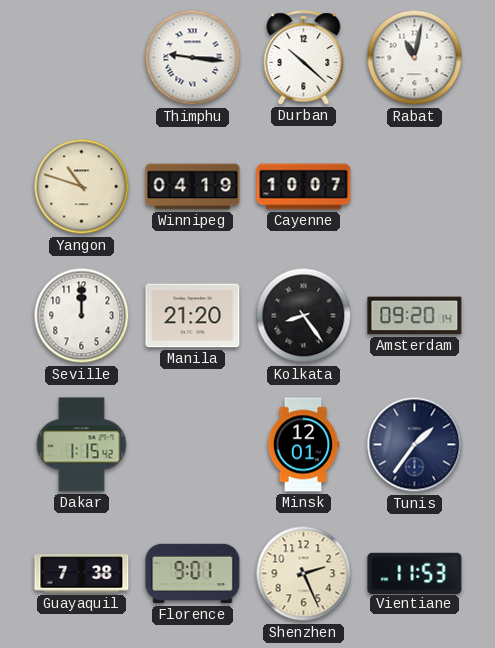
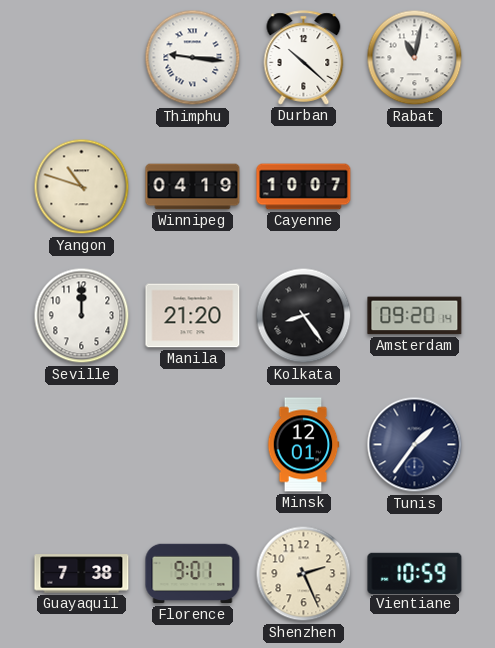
Dakar: 1:15 -> none (82, 445)
Vientiane: 11:53 -> 10:59 (415, 573)
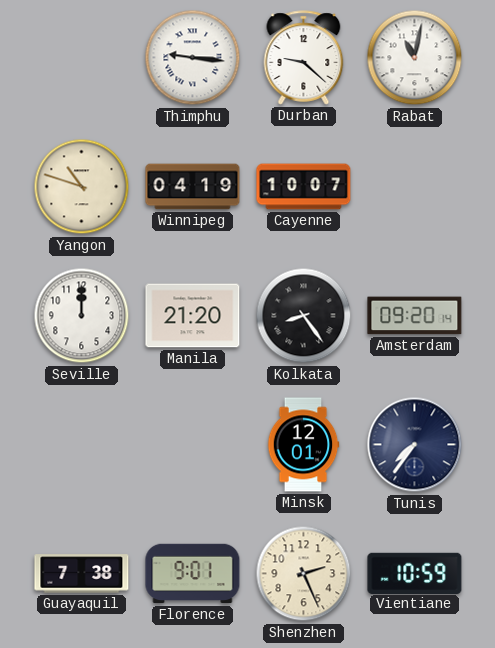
Durban: 10:22 -> 9:22 (304, 58)
Tunis: 1:36 -> 7:36 (415, 445)
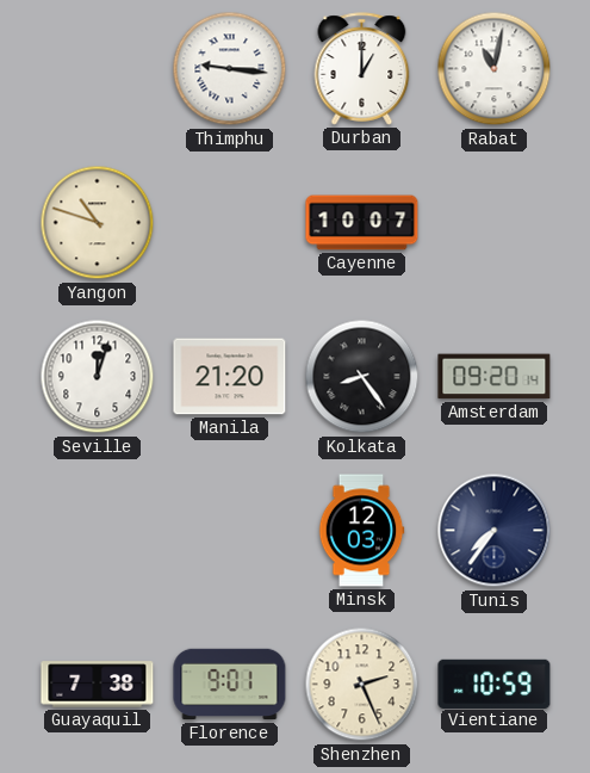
Durban: 9:22 -> 1:00 (362, 69)
Winnipeg: 04:19 -> none (193, 187)
Seville: 12:00 -> 12:03 (98, 377)
Minsk: 12:01 -> 12:03 (361, 531)
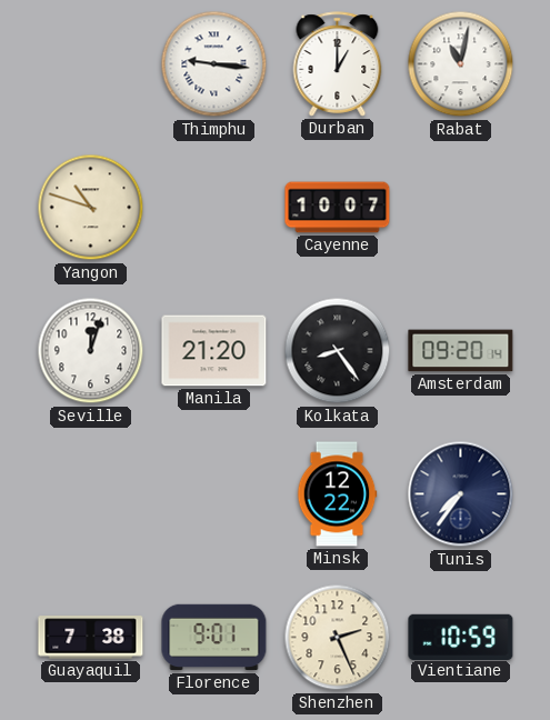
Minsk: 12:03 -> 12:22 (337, 494)
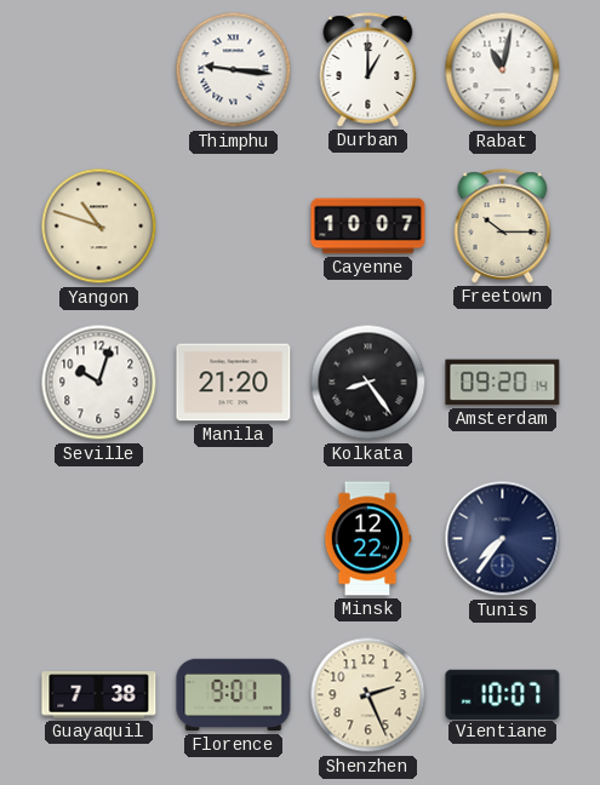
Freetown: none -> 10:15 (503, 227)
Seville: 12:03 -> 10:03 (99, 383)
Vientiane: 10:59 -> 10:07 (503, 694)
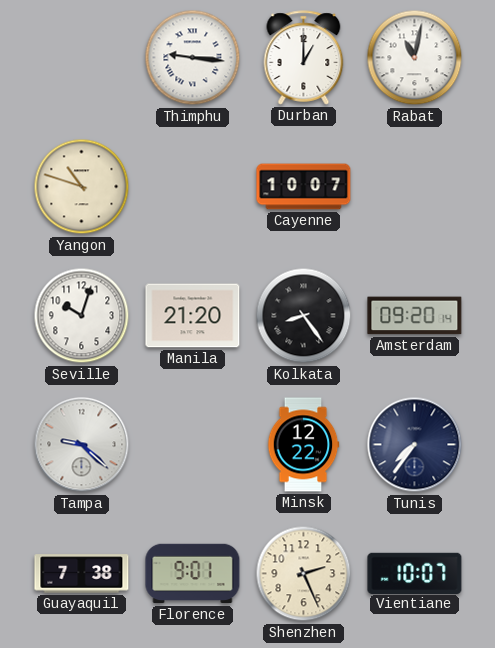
Freetown: 10:15 -> none (503, 227)
Tampa: none -> 9:22 (82, 445)
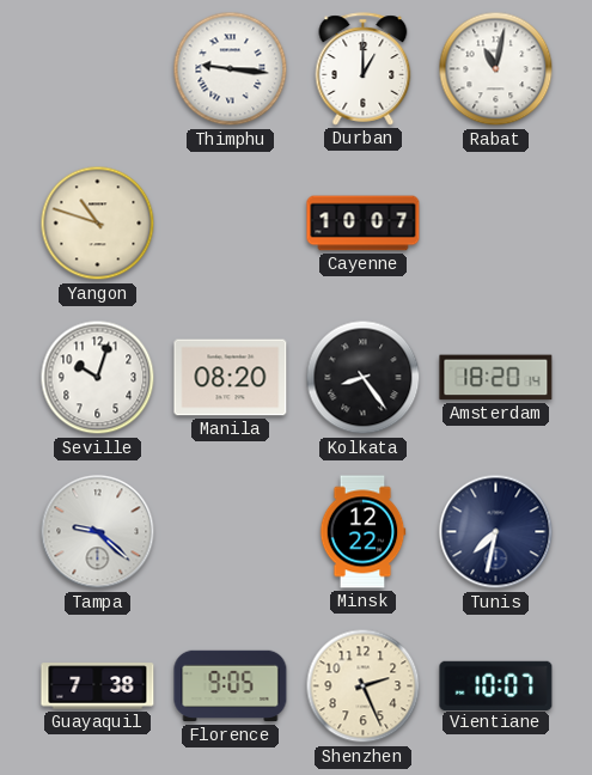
Manila: 21:20 -> 08:20 (231, 378)
Amsterdam: 09:20 -> 18:20 (496, 378)
Tunis: 7:36 -> 7:32 (496, 532)
Florence: 9:01 -> 9:05 (231, 686)
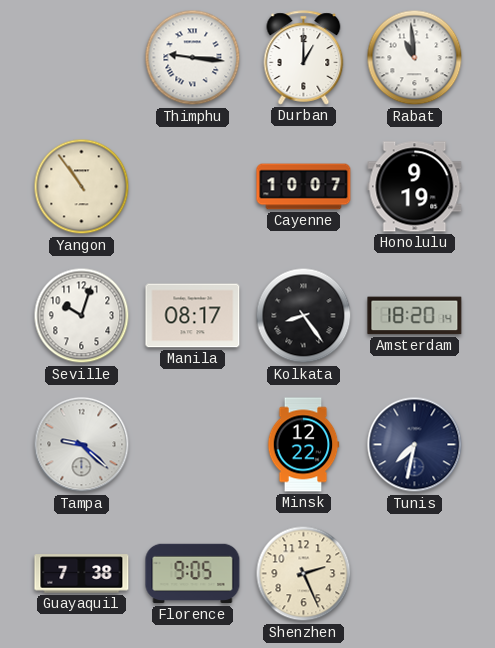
Rabat: 11:02 -> 10:59 (415, 58)
Yangon: 10:48 -> 10:54 (82, 187)
Honolulu: none -> 9:19 (415, 187)
Manila: 08:20 -> 08:17 (193, 316)
Vientiane: 10:07 -> none (496, 685)
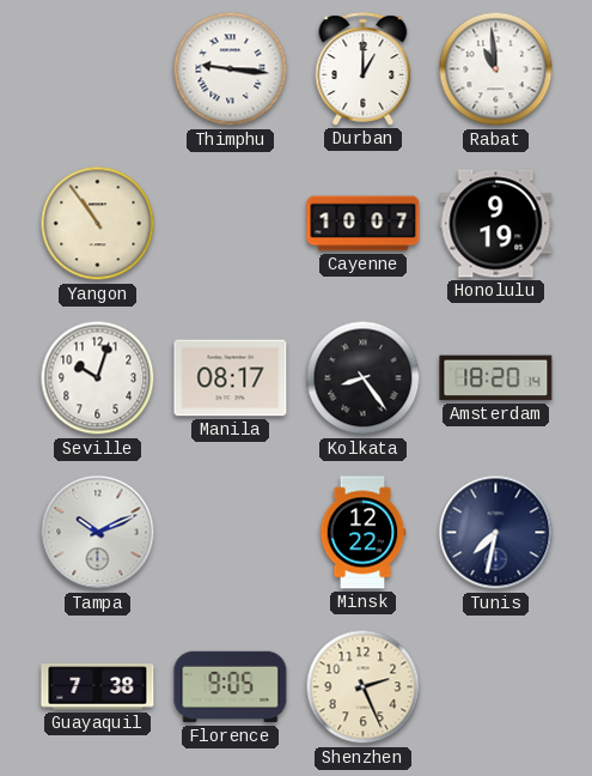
Tampa: 9:22 -> 10:11 (98, 533)
